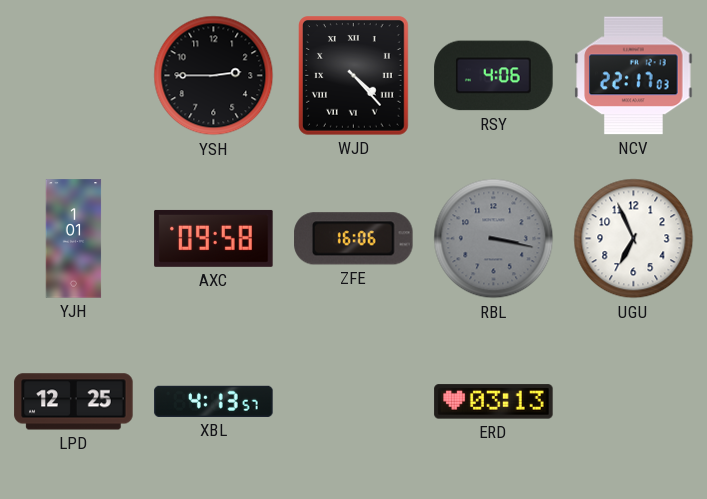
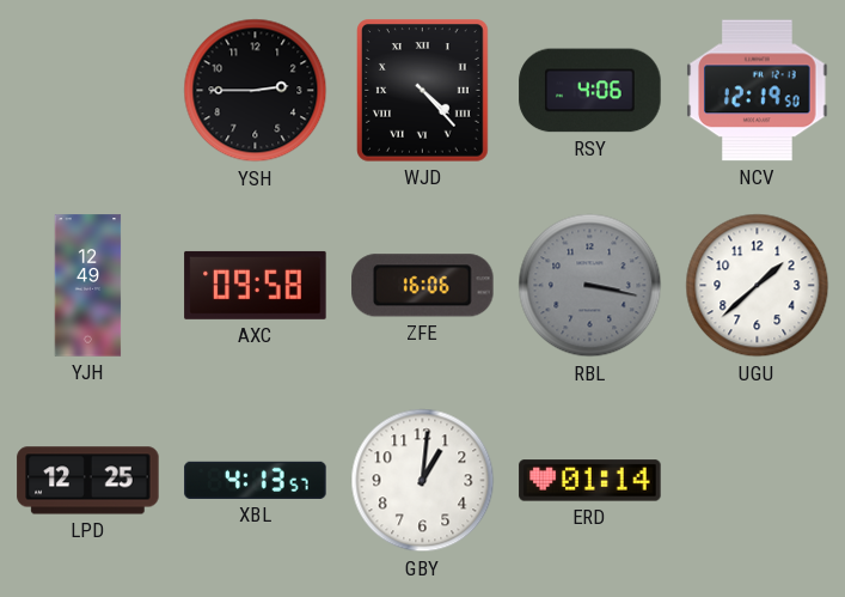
NCV: 22:17 -> 12:19 (758, 91)
YJH: 1:01 -> 12:49 (88, 286)
UGU: 6:56 -> 1:38 (758, 286)
GBY: none -> 1:01 (423, 481)
ERD: 03:13 -> 01:14 (590, 481)
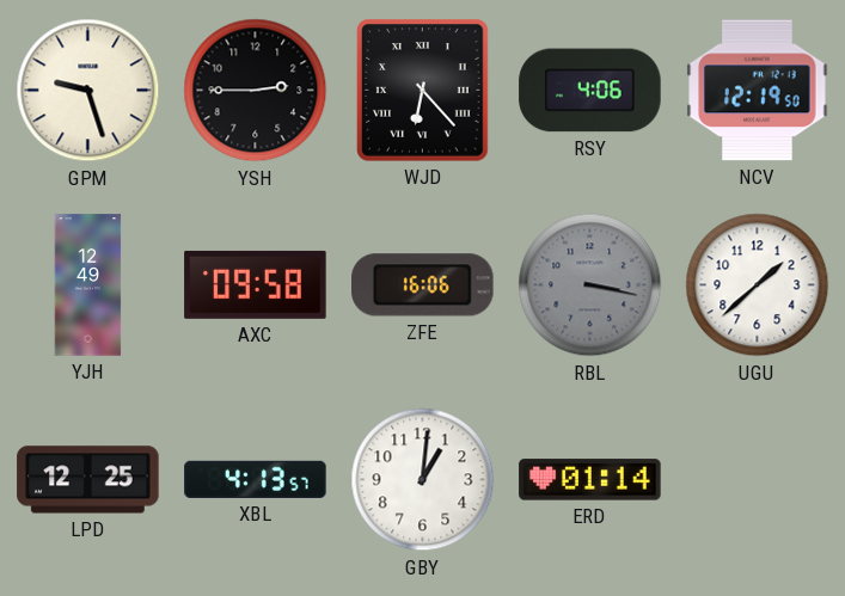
GPM: none -> 9:27 (88, 91)
WJD: 4:23 -> 6:23 (423, 91)
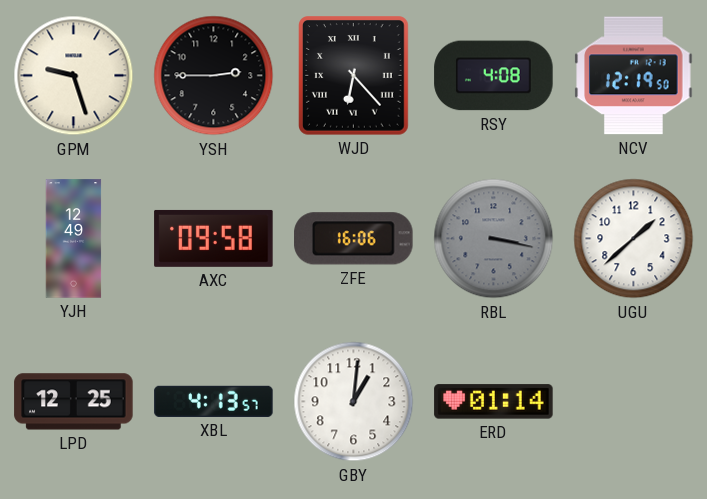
RSY: 4:06 -> 4:08 (494, 76)
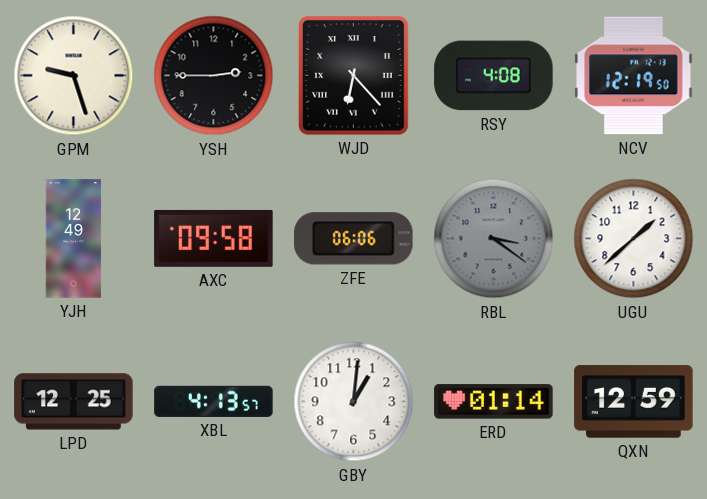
ZFE: 16:06 -> 06:06 (354, 239)
RBL: 3:17 -> 3:21 (494, 239)
QXN: none -> 12:59 (634, 402)
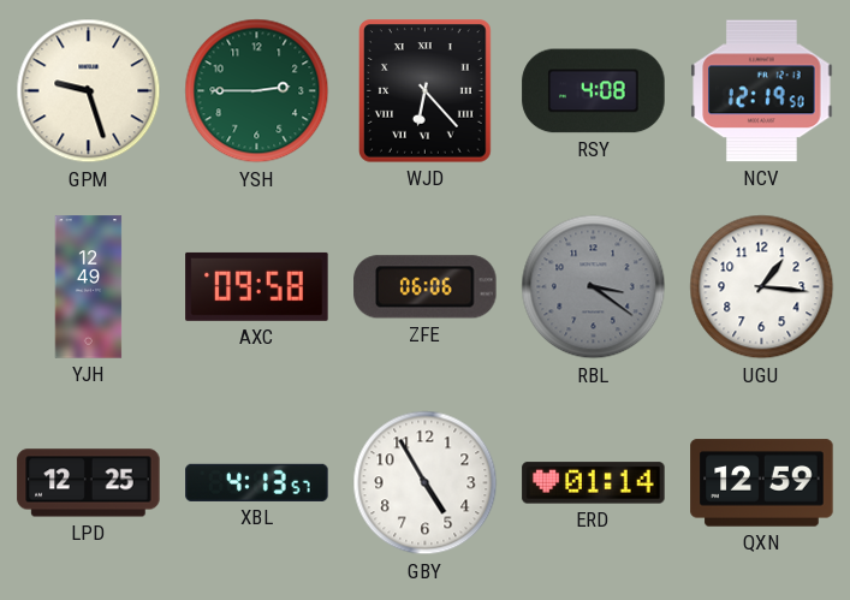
YSH dial: black -> green (257, 91)
UGU: 1:38 -> 1:16 (762, 287)
GBY: 1:01 -> 4:55 (426, 483)
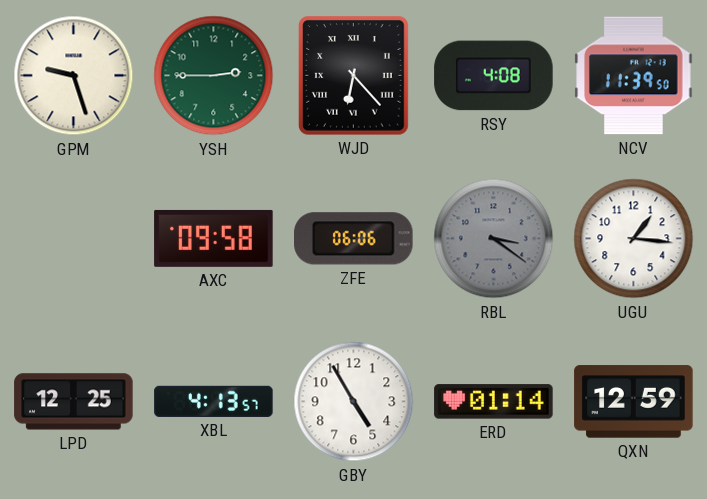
NCV: 12:19 -> 11:39 (634, 76)
YJH: 12:49 -> none (89, 287)
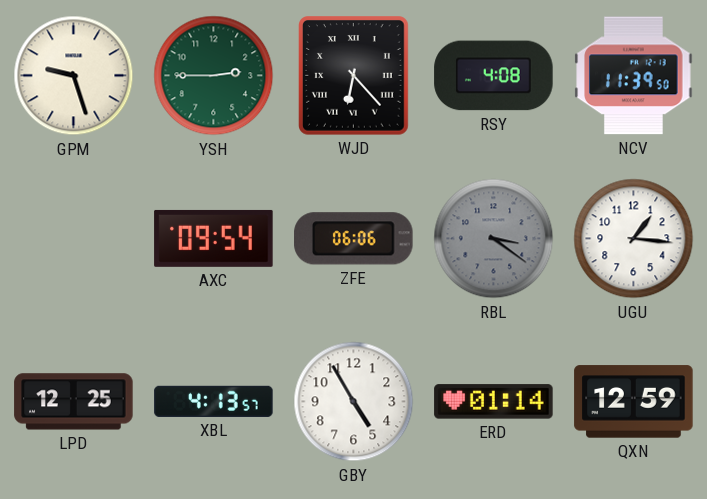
AXC: 09:58 -> 09:54 (214, 238)
